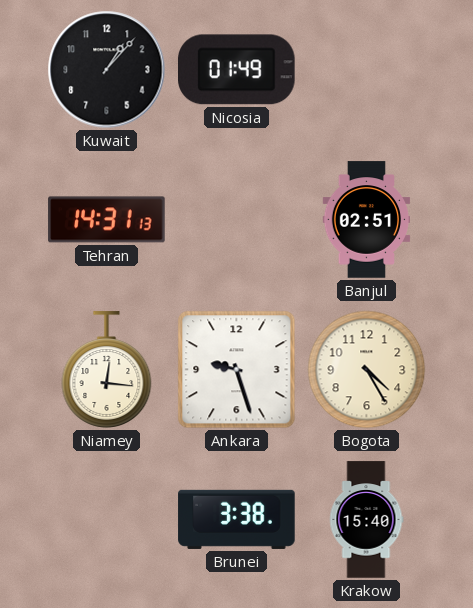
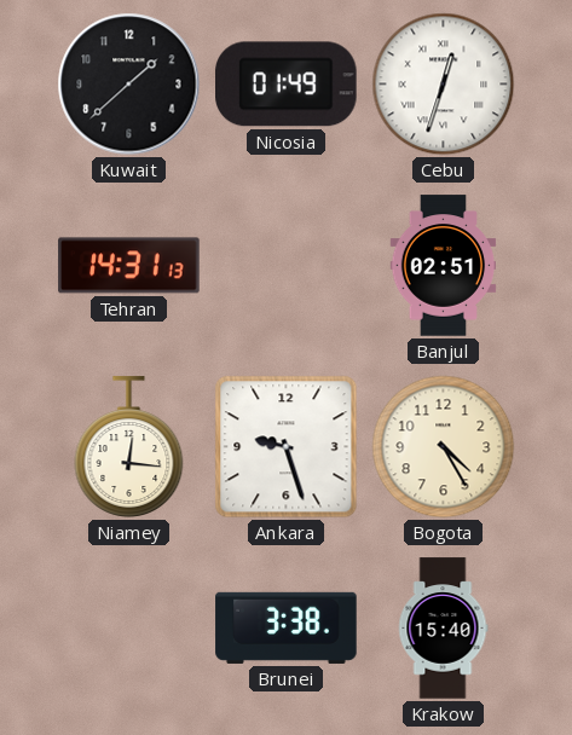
Kuwait: 1:07 -> 1:38 (129, 85)
Cebu: none -> 12:33 (444, 85)
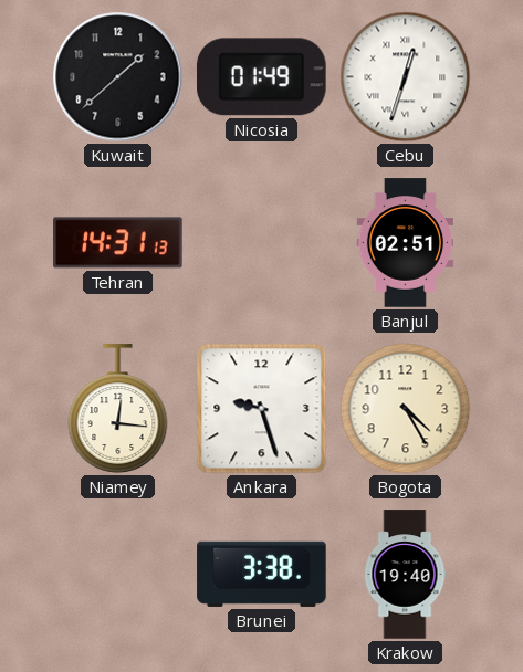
Krakow: 15:40 -> 19:40 (405, 575)
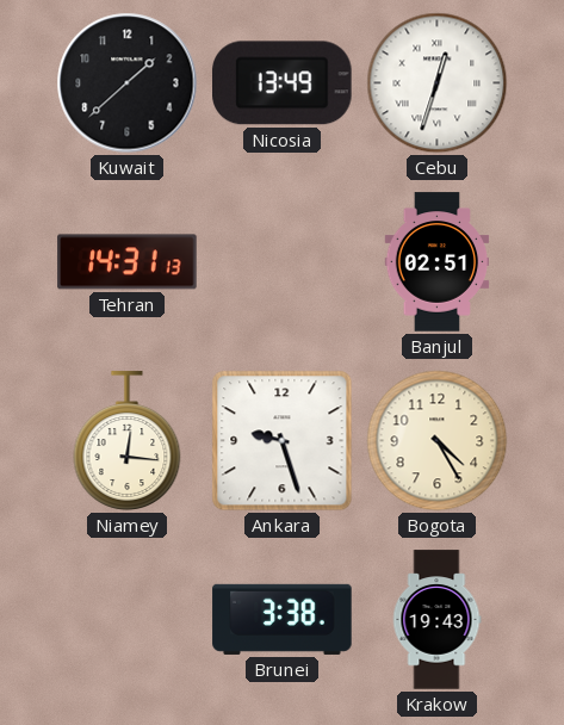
Nicosia: 01:49 -> 13:49 (283, 83)
Krakow: 19:40 -> 19:43 (436, 620)
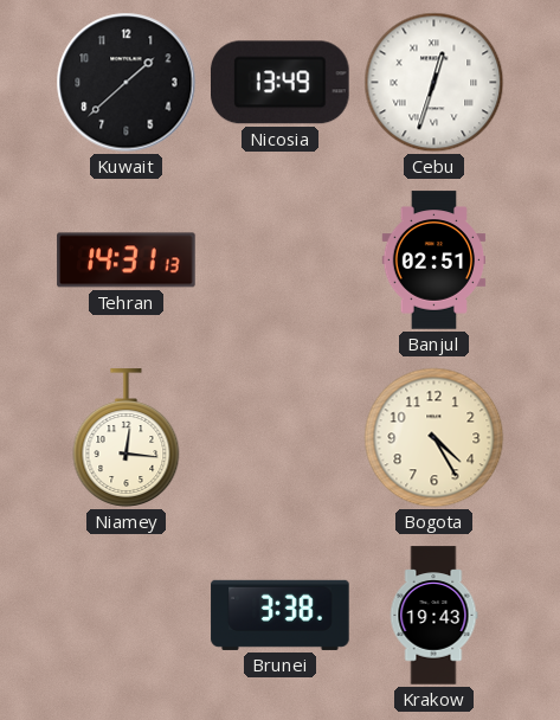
Ankara: 9:27 -> none (283, 441)
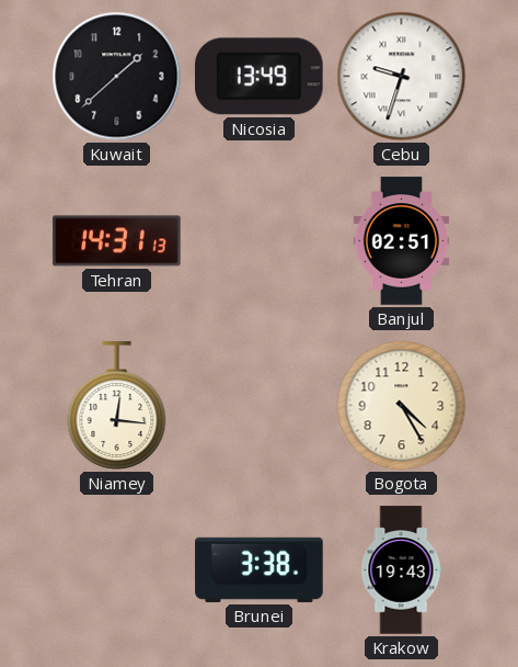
Cebu: 12:33 -> 9:33 (402, 77)
